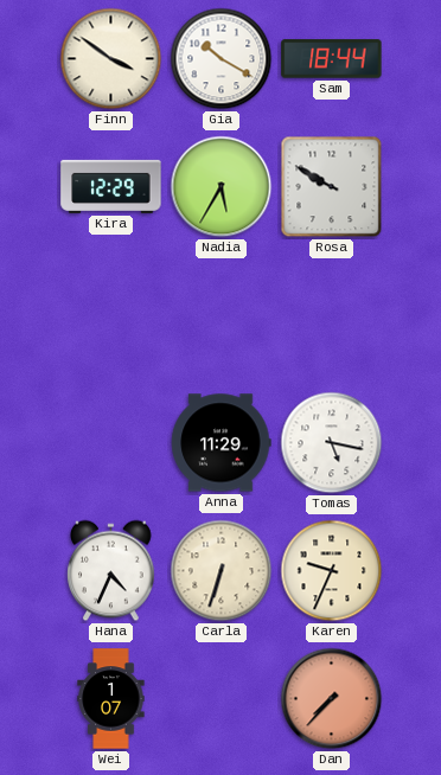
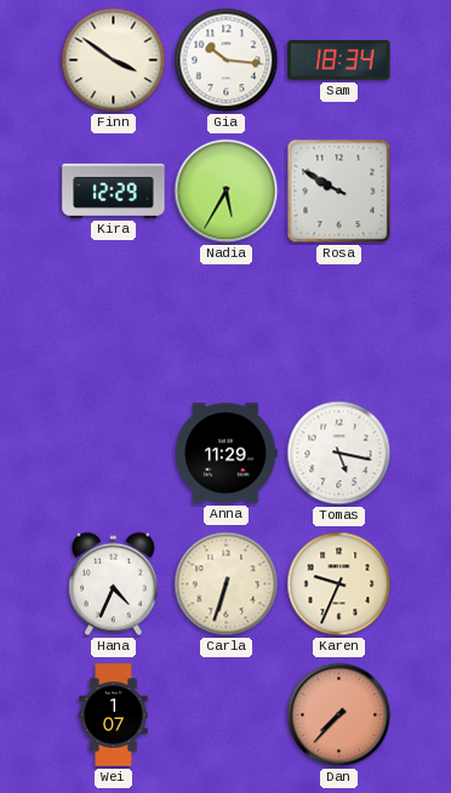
Gia: 10:20 -> 10:16 (227, 61)
Sam: 18:44 -> 18:34 (339, 61)
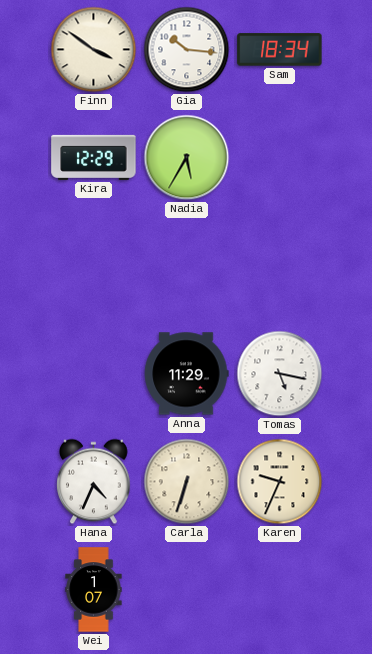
Rosa: 9:50 -> none (339, 192)
Dan: 7:37 -> none (339, 715)
